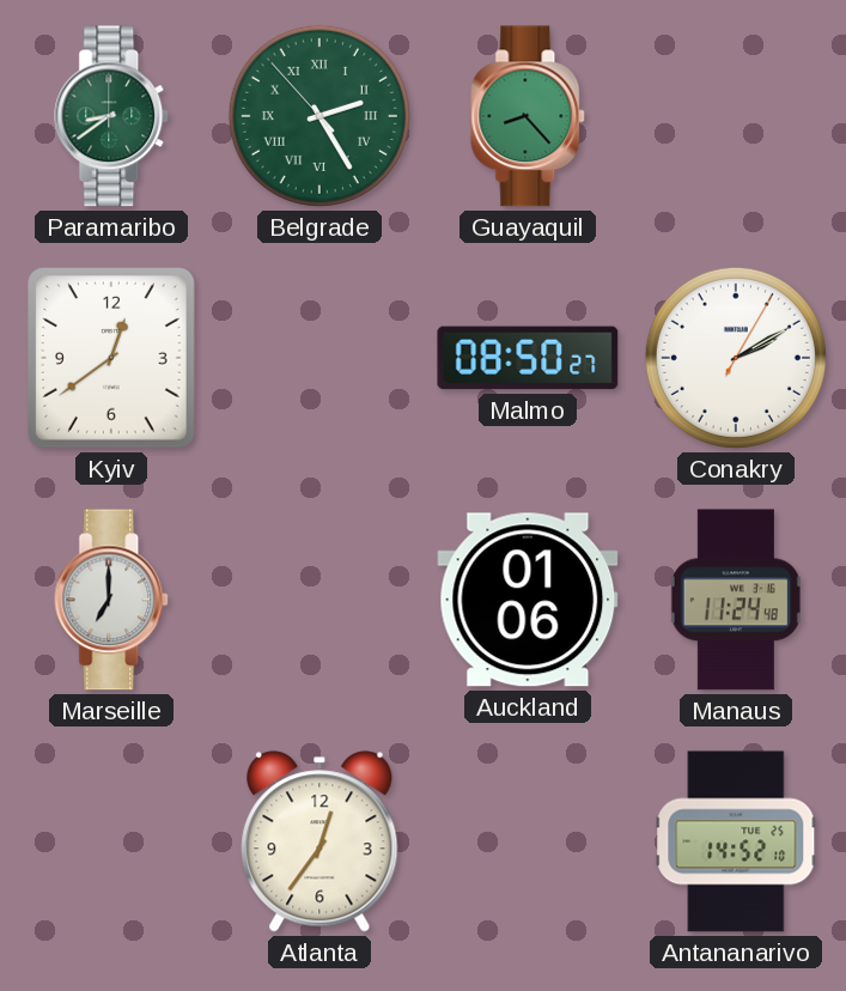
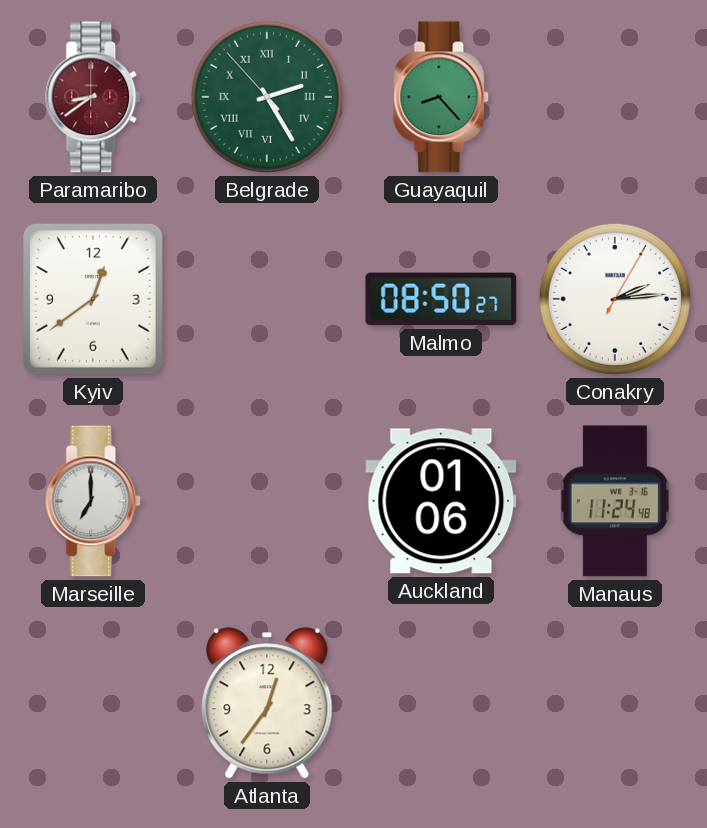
Paramaribo dial: green -> burgundy (94, 97)
Conakry: 2:10 -> 2:14 (615, 299)
Antananarivo: 14:52 -> none (736, 841)
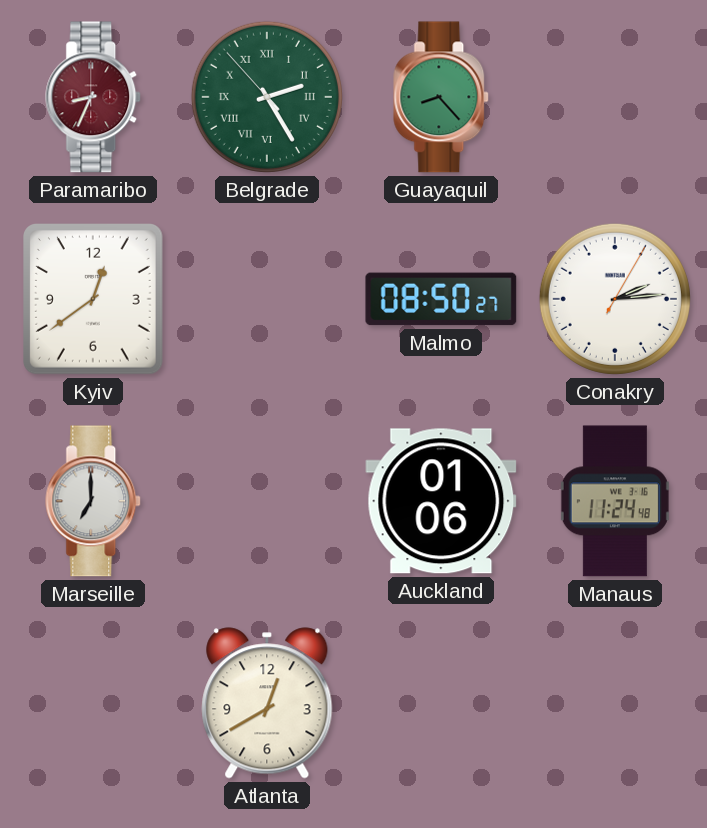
Paramaribo: 8:39 -> 8:34 (94, 97)
Atlanta: 12:36 -> 12:40 (267, 703)
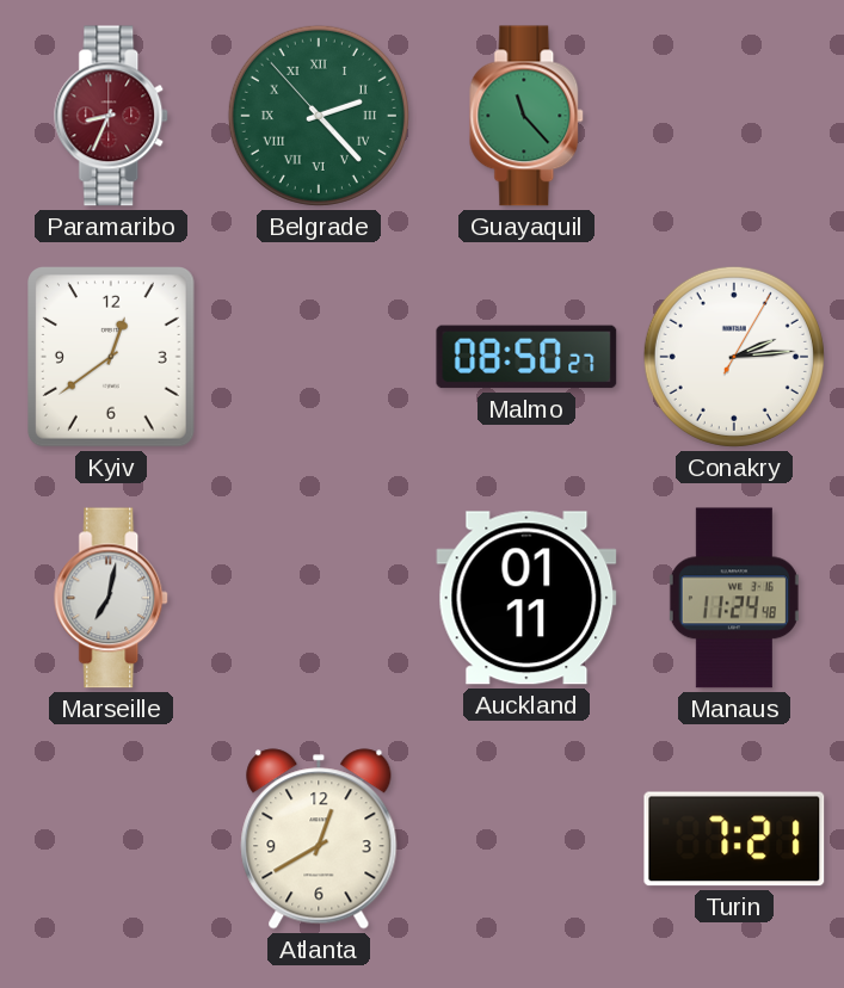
Belgrade: 2:24 -> 2:22 (319, 116)
Guayaquil: 8:23 -> 11:23 (528, 116)
Marseille: 7:00 -> 7:02 (112, 598)
Auckland: 01:06 -> 01:11 (526, 598)
Turin: none -> 7:21 (734, 839)
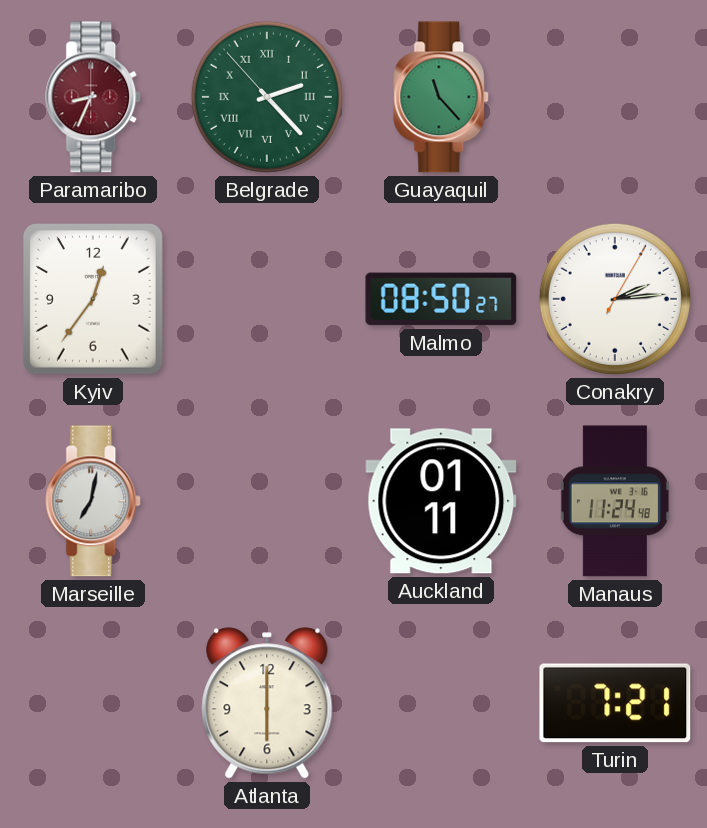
Kyiv: 12:39 -> 12:36 (94, 300)
Atlanta: 12:40 -> 6:00 (267, 703)
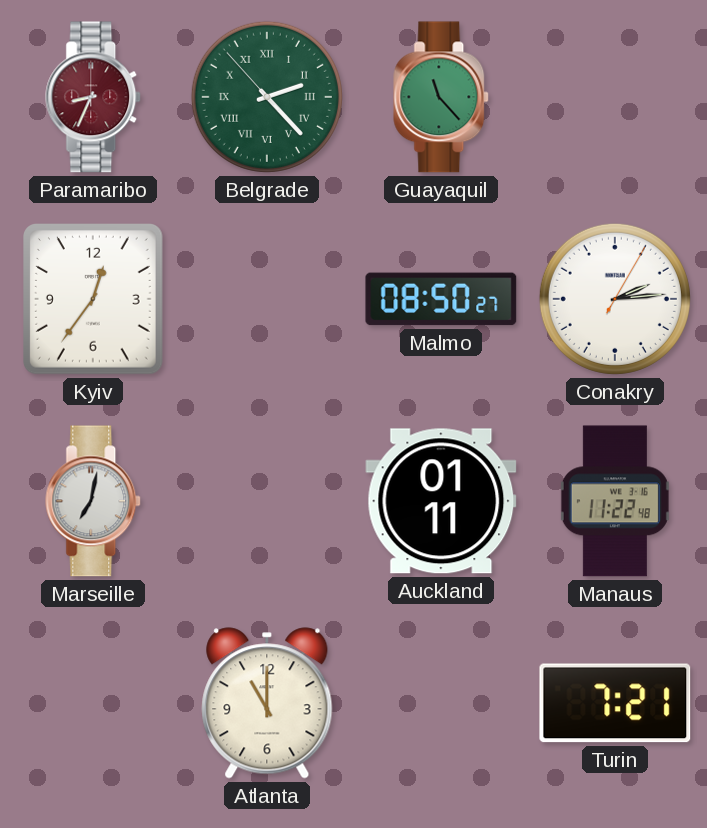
Manaus: 11:24 -> 11:22 (615, 501)
Atlanta: 6:00 -> 11:00 (267, 703)
